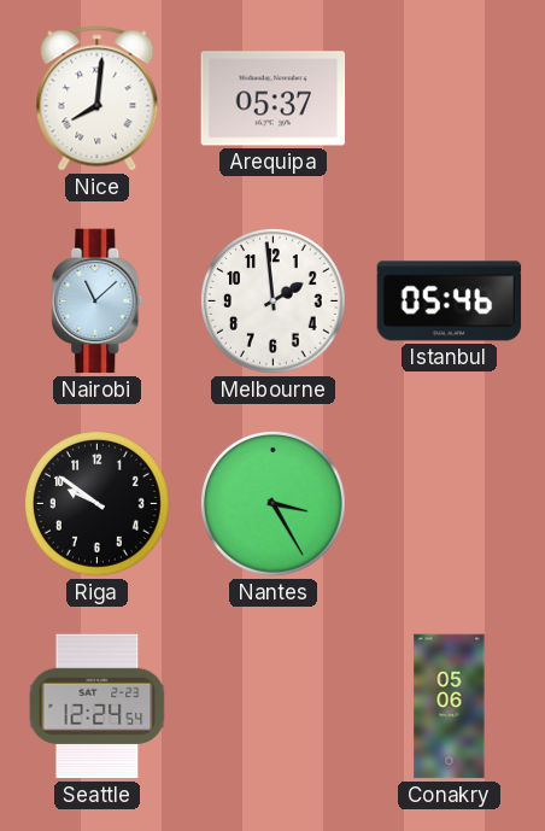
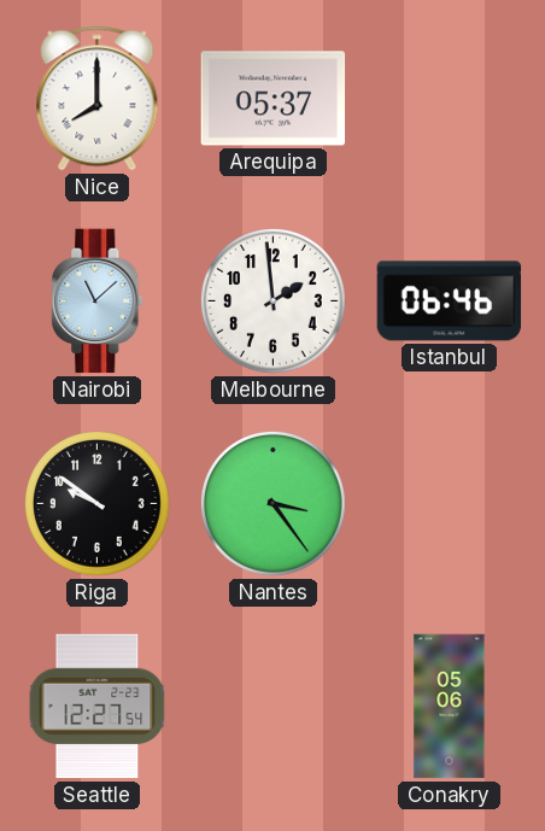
Nice: 8:01 -> 8:00 (98, 99)
Istanbul: 05:46 -> 06:46 (450, 302)
Nantes: 3:25 -> 3:24 (272, 503)
Seattle: 12:24 -> 12:27 (98, 707)
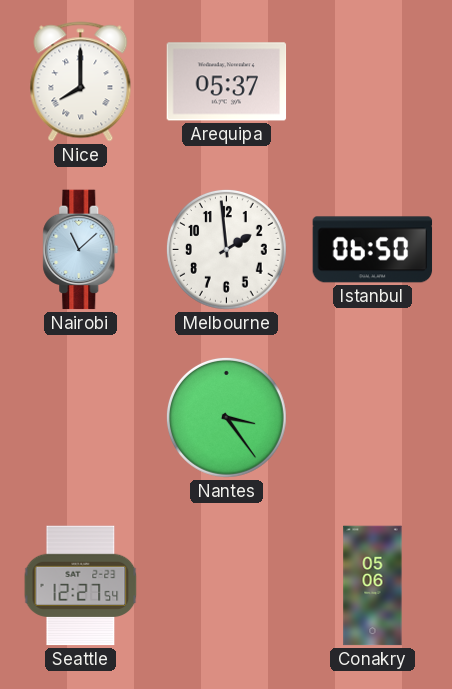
Istanbul: 06:46 -> 06:50 (373, 250)
Riga: 9:51 -> none (96, 503)
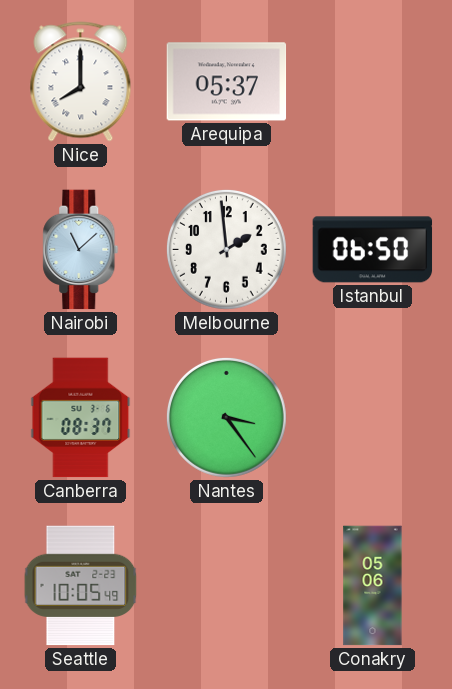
Canberra: none -> 08:37 (81, 418)
Seattle: 12:27 -> 10:05 (81, 586)
